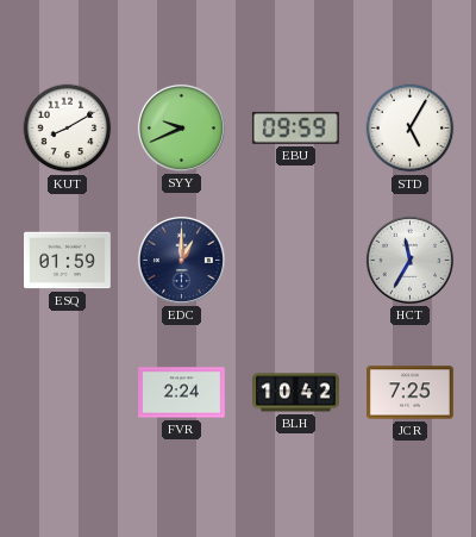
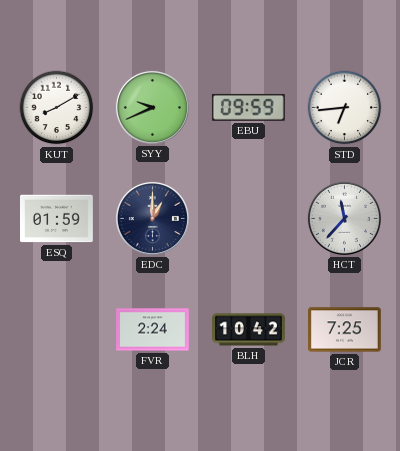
STD: 5:05 -> 6:44 (345, 108)
HCT: 11:35 -> 11:37 (344, 218)
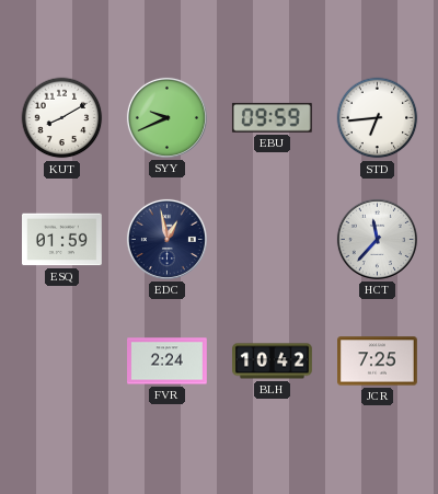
EDC: 1:00 -> 12:58 (166, 239)
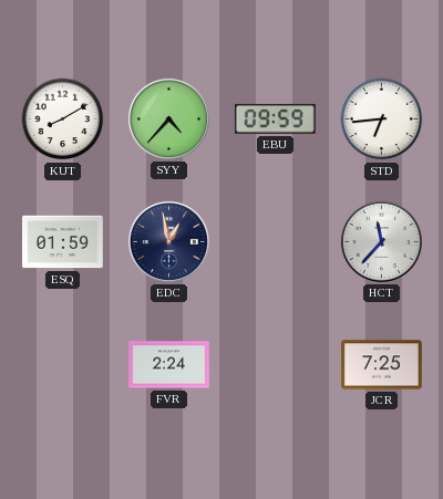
SYY: 9:41 -> 4:37 (168, 118)
BLH: 10:42 -> none (273, 361)
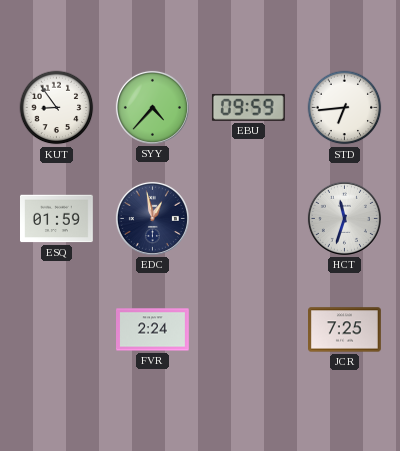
KUT: 8:10 -> 8:54 (57, 108)
HCT: 11:37 -> 11:33 (344, 218)
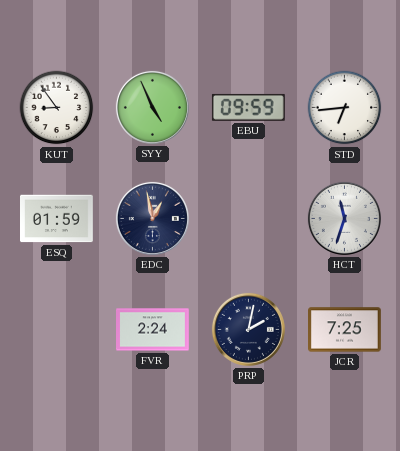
SYY: 4:37 -> 4:56 (152, 107)
PRP: none -> 2:02 (248, 329)
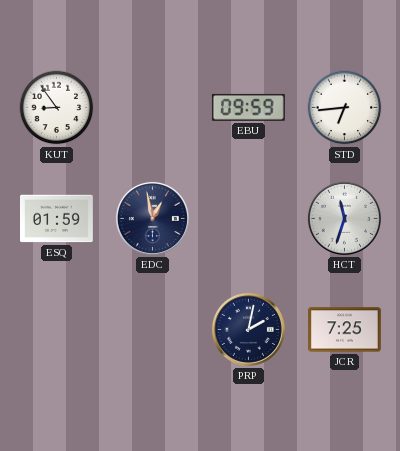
SYY: 4:56 -> none (152, 107)
FVR: 2:24 -> none (153, 330)
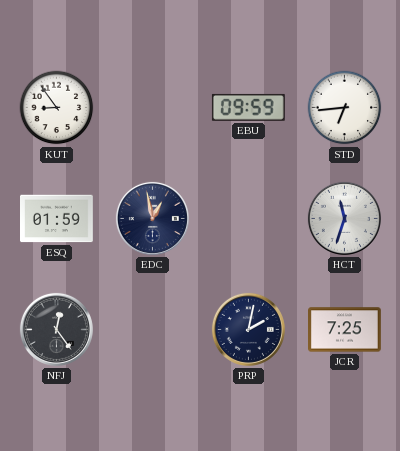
NFJ: none -> 12:24 (56, 329)
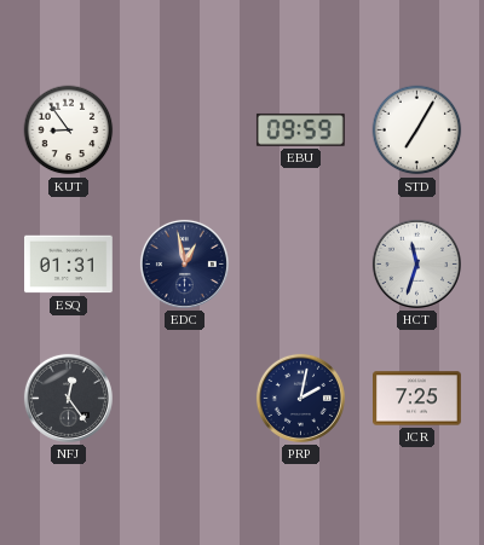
STD: 6:44 -> 7:05 (417, 131)
ESQ: 01:59 -> 01:31 (69, 265)
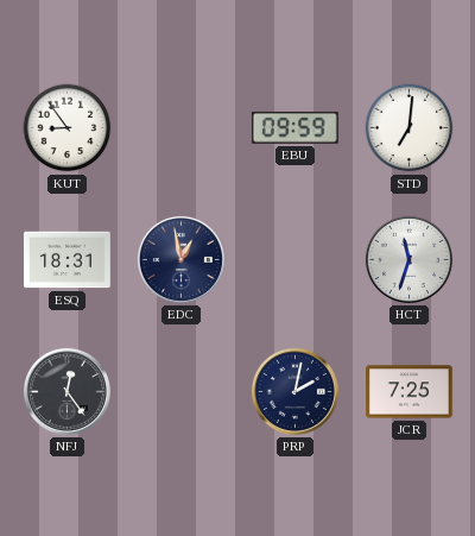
STD: 7:05 -> 7:01 (410, 128)
ESQ: 01:31 -> 18:31 (68, 260)
